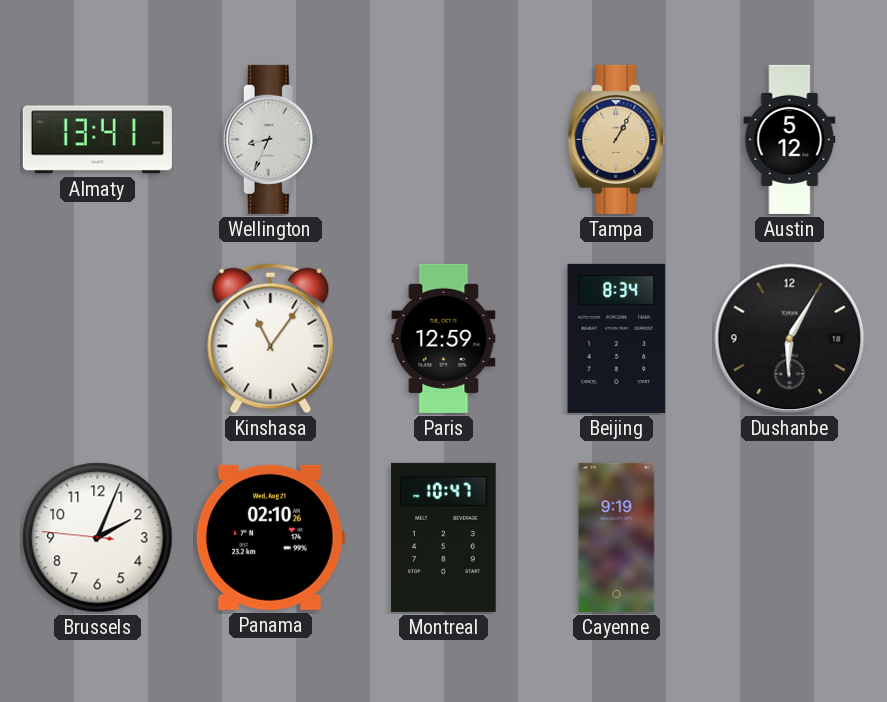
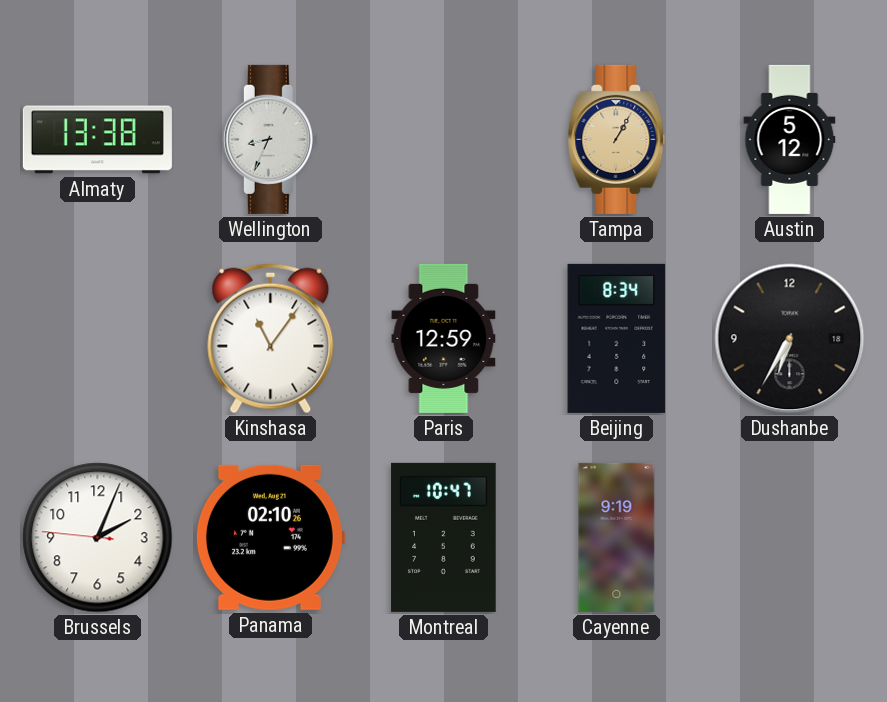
Almaty: 13:41 -> 13:38 (97, 140)
Dushanbe: 6:05 -> 6:35 (790, 339)
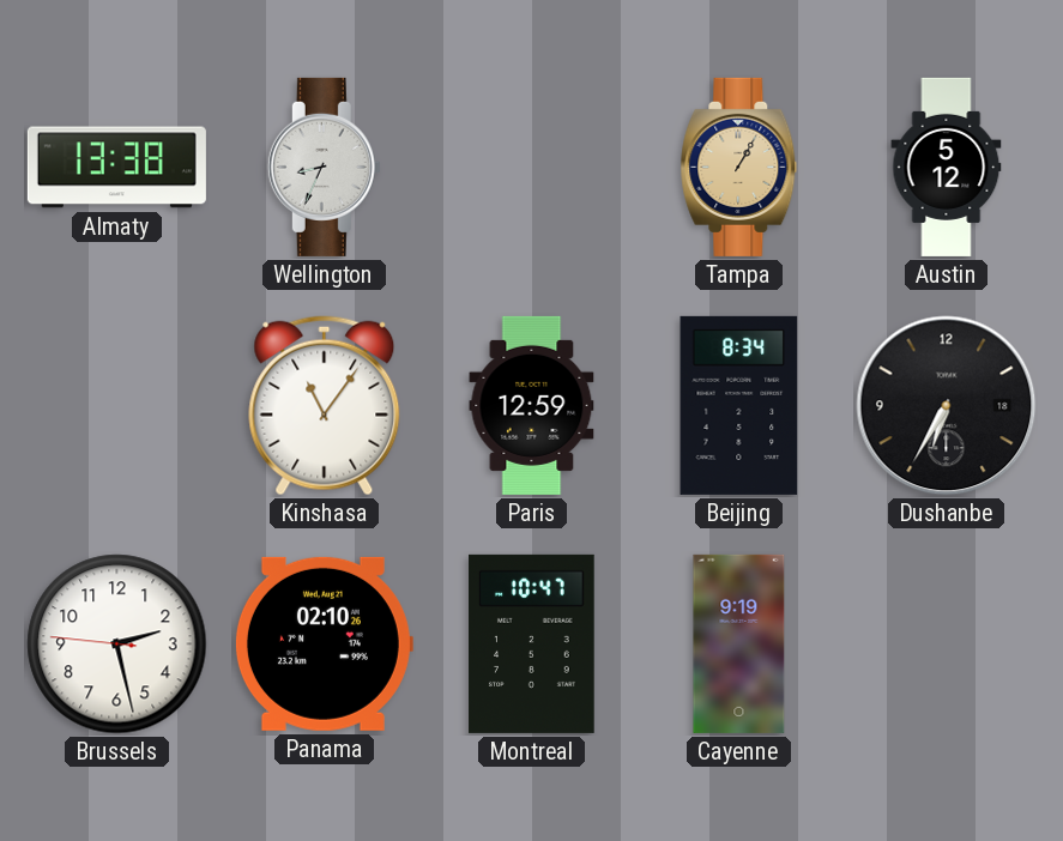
Brussels: 2:03 -> 2:27 (117, 645)
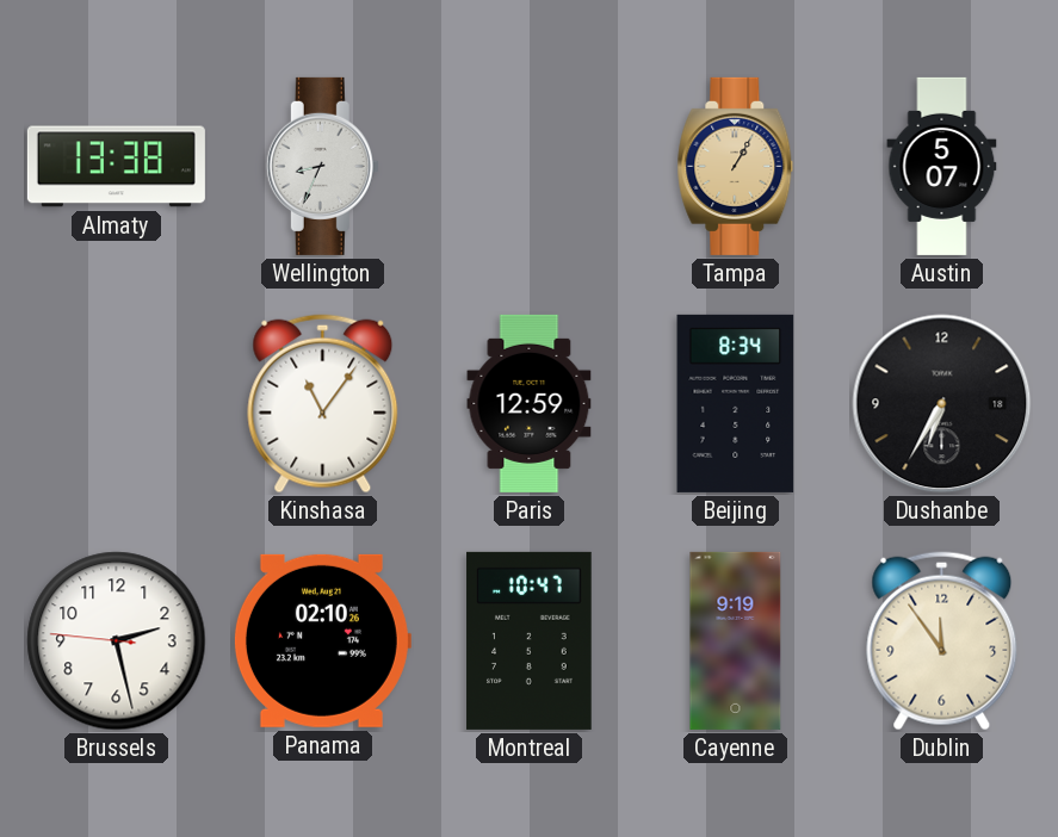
Austin: 5:12 -> 5:07 (942, 166)
Dublin: none -> 11:54 (942, 641)
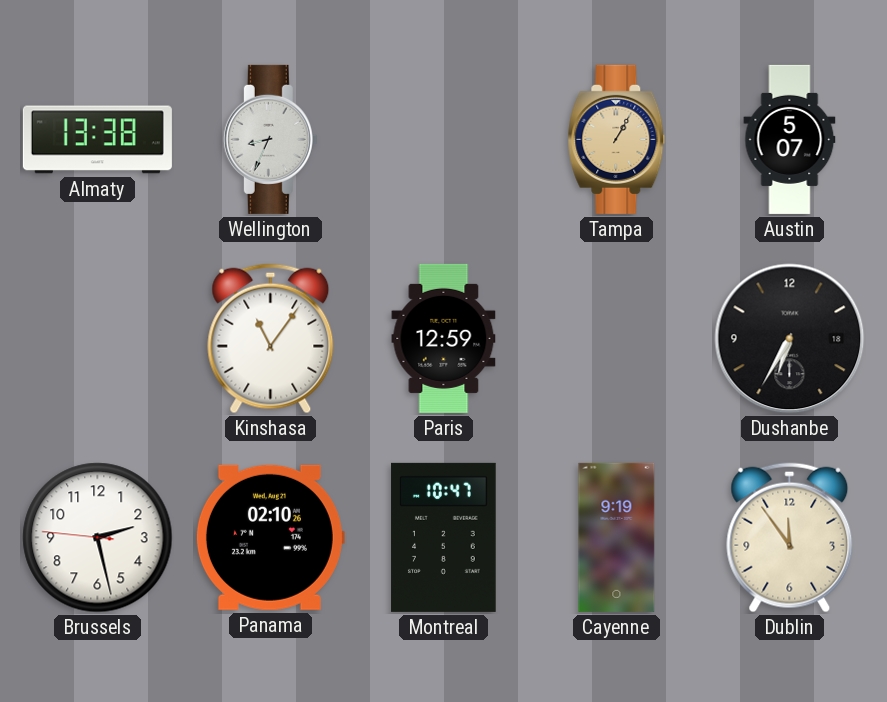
Beijing: 8:34 -> none (736, 403)
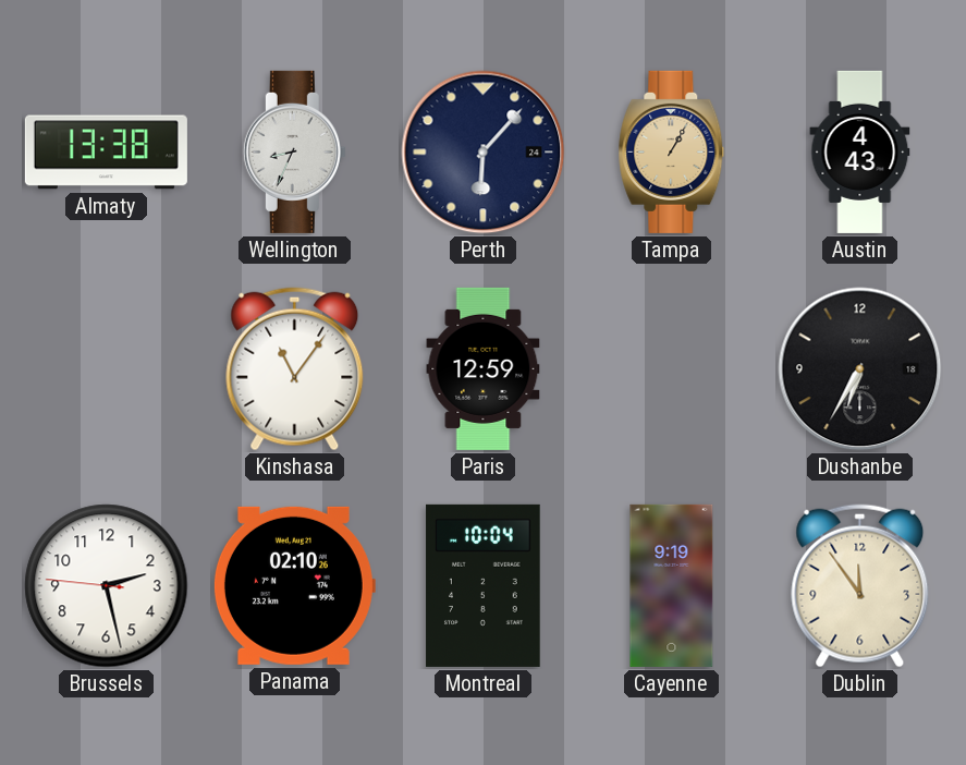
Perth: none -> 6:07 (484, 153)
Austin: 5:07 -> 4:43 (860, 151)
Montreal: 10:47 -> 10:04 (484, 585)
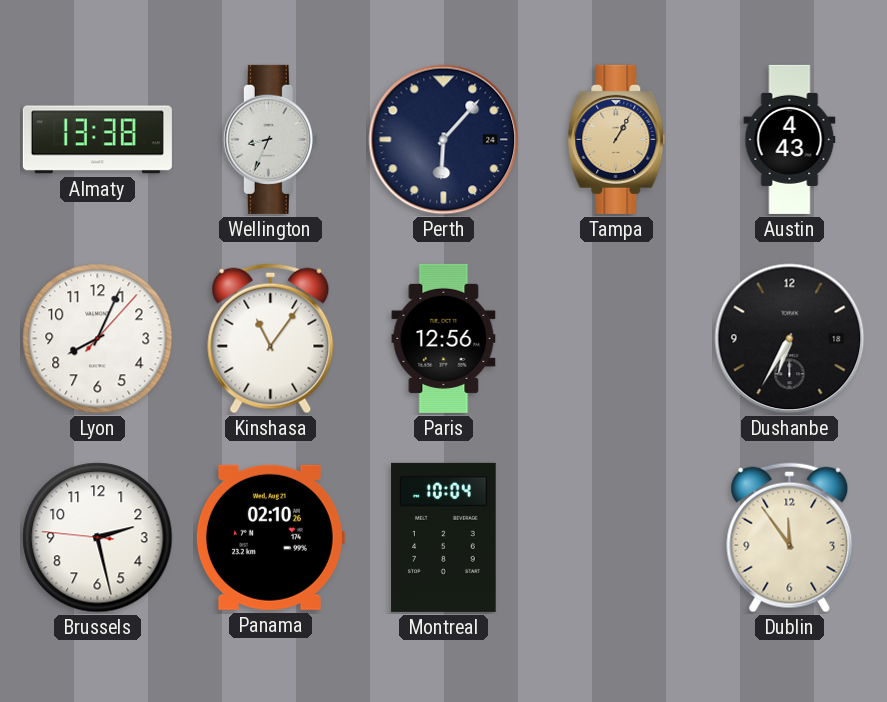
Lyon: none -> 8:04 (98, 339)
Paris: 12:59 -> 12:56 (444, 338)
Cayenne: 9:19 -> none (672, 585)
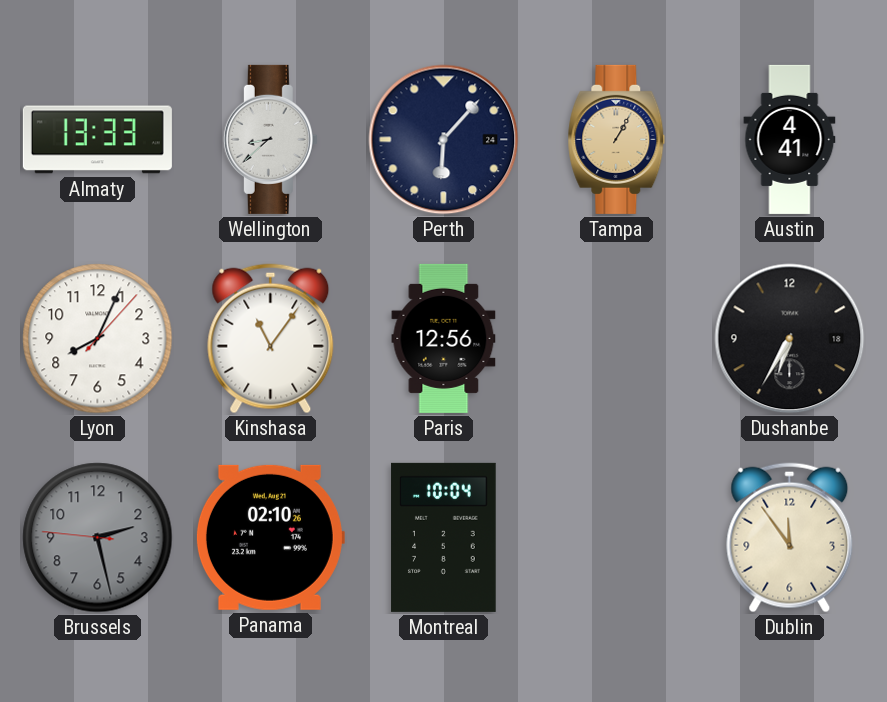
Almaty: 13:38 -> 13:33 (97, 140)
Wellington: 8:34 -> 8:38 (270, 139)
Austin: 4:43 -> 4:41 (790, 139)
Brussels dial: white -> grey (98, 538)
